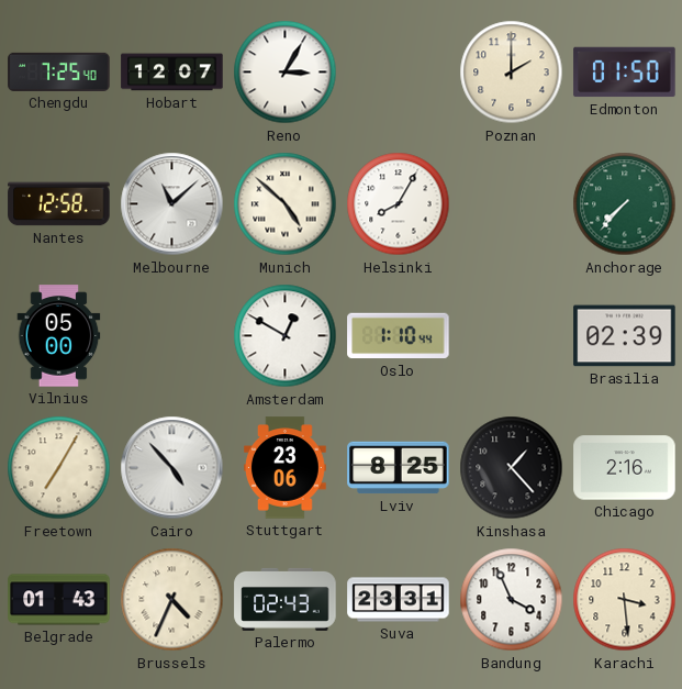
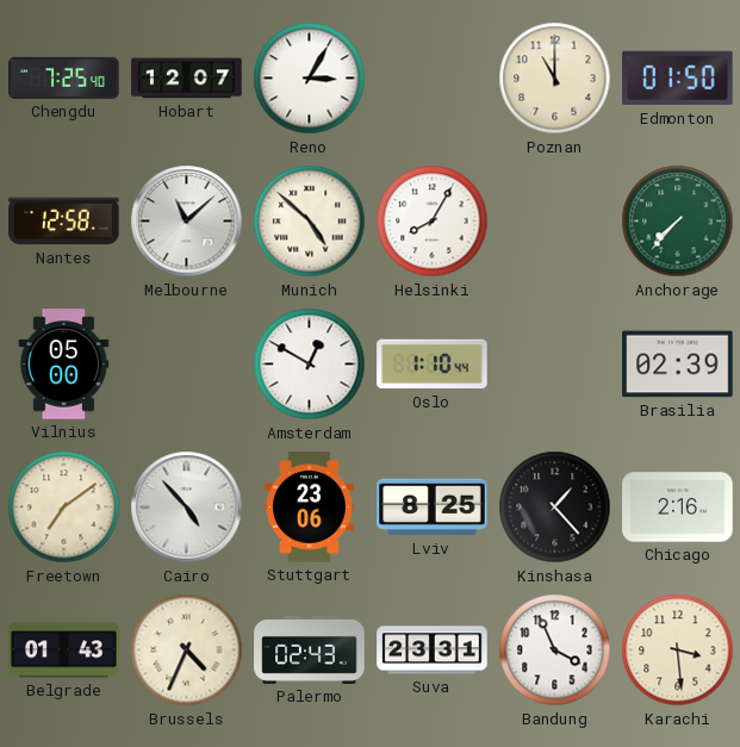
Poznan: 2:00 -> 11:00 (555, 79)
Freetown: 7:05 -> 7:09 (64, 508)
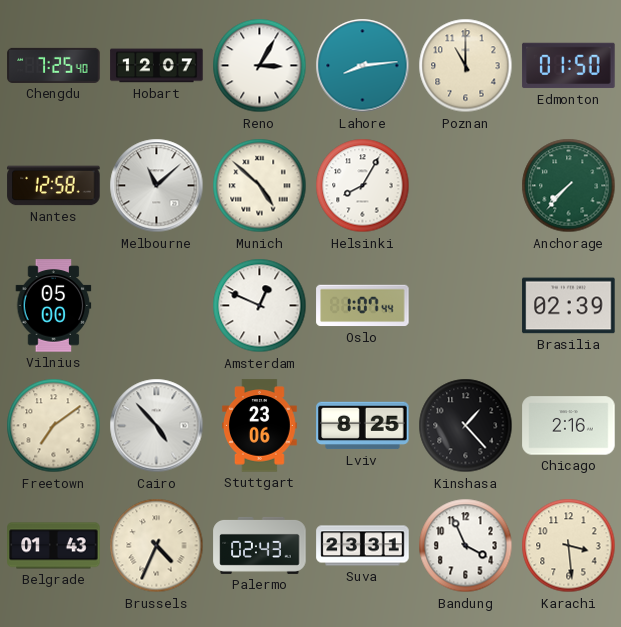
Lahore: none -> 8:14 (363, 66)
Amsterdam: 12:50 -> 12:49 (260, 306)
Oslo: 1:10 -> 1:07 (363, 306)
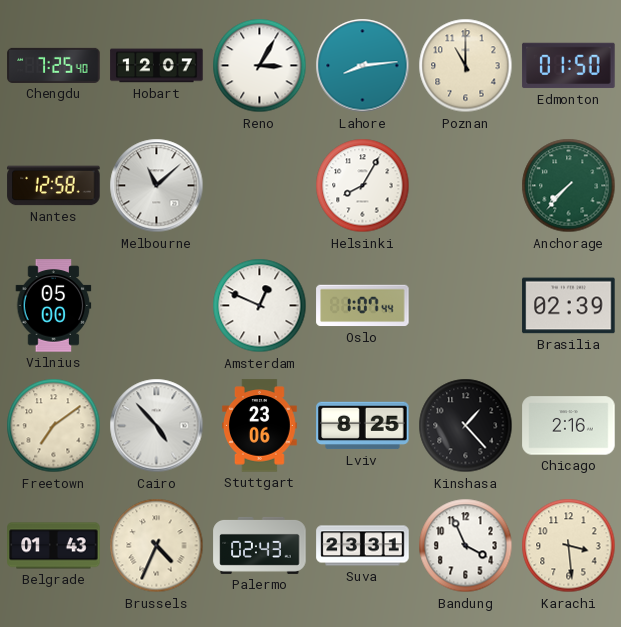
Munich: 4:52 -> none (260, 186)
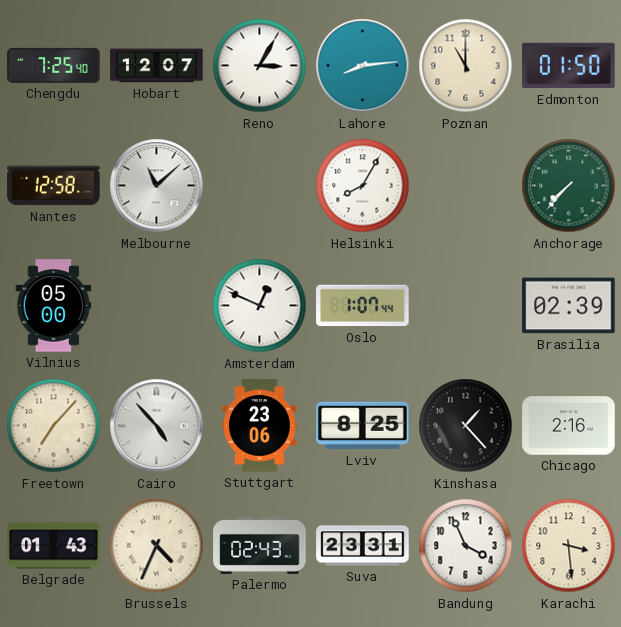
Freetown: 7:09 -> 7:07 (54, 426)
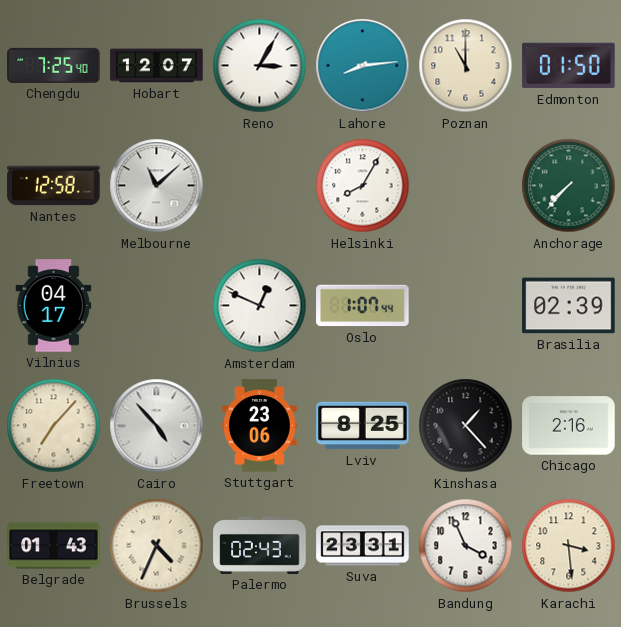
Vilnius: 05:00 -> 04:17 (54, 306)
